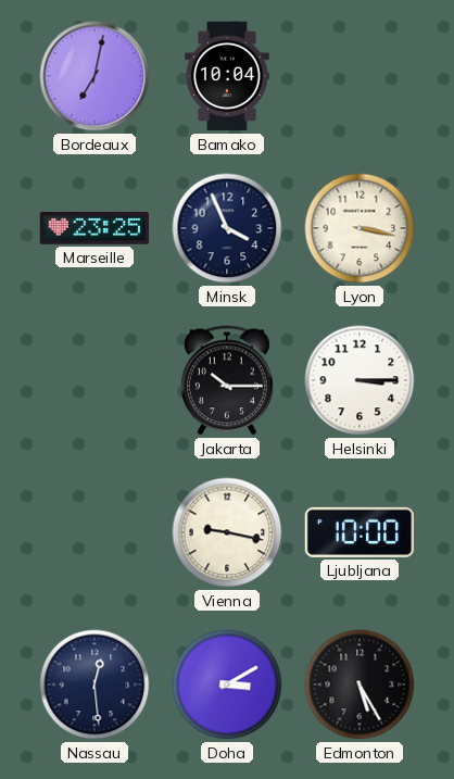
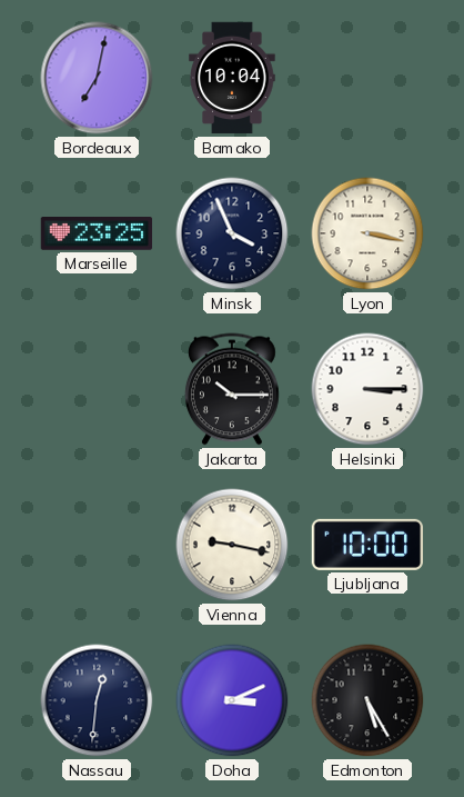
Nassau: 12:29 -> 12:31 (97, 700)
Doha: 3:10 -> 3:11 (232, 700)
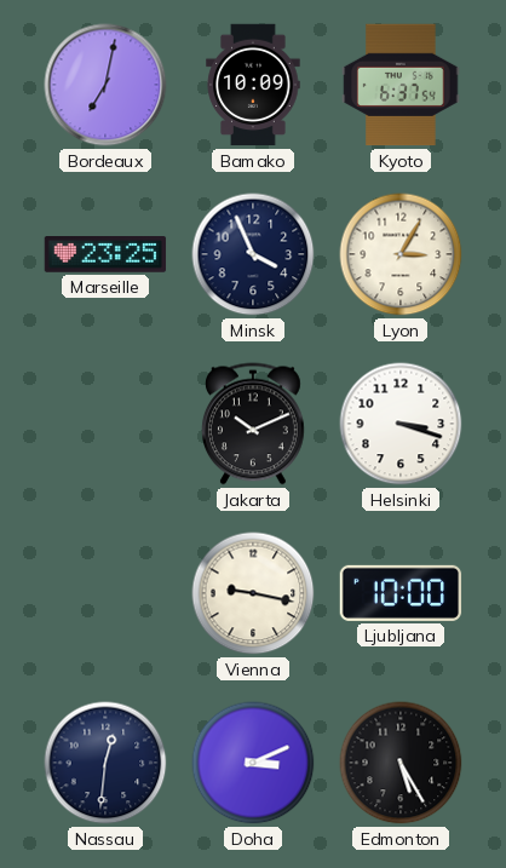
Bamako: 10:04 -> 10:09 (253, 85)
Kyoto: none -> 6:37 (401, 85)
Lyon: 3:17 -> 3:05 (401, 254)
Jakarta: 10:15 -> 10:11 (253, 424)
Helsinki: 3:15 -> 3:18 (401, 424)
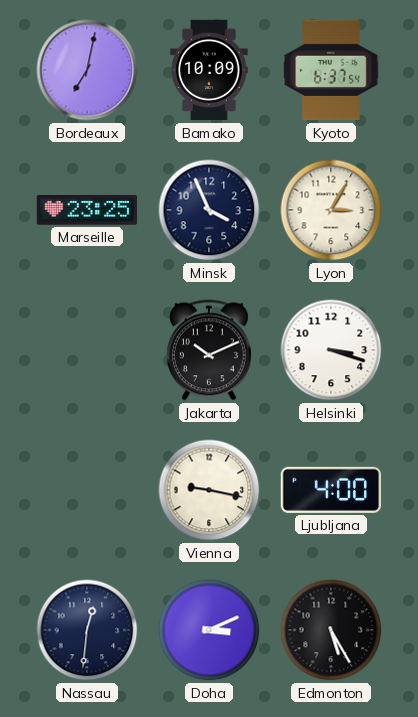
Ljubljana: 10:00 -> 4:00 (331, 490)
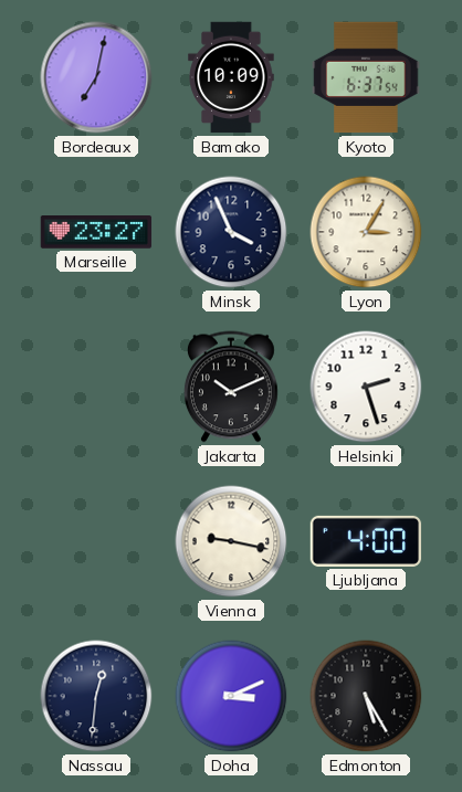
Marseille: 23:25 -> 23:27 (96, 232)
Helsinki: 3:18 -> 2:27 (366, 387)
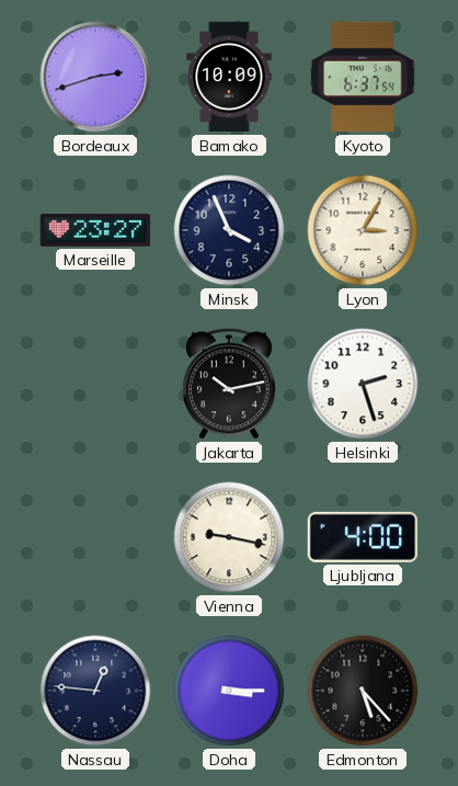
Bordeaux: 7:02 -> 2:42 (95, 77)
Jakarta: 10:11 -> 10:13 (229, 384)
Nassau: 12:31 -> 12:46 (95, 691)
Doha: 3:11 -> 3:15 (229, 691)
Edmonton: 5:25 -> 5:23 (363, 691)
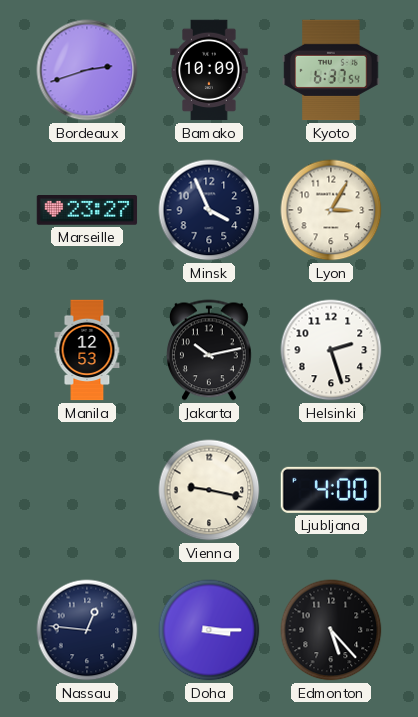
Manila: none -> 12:53 (87, 350)
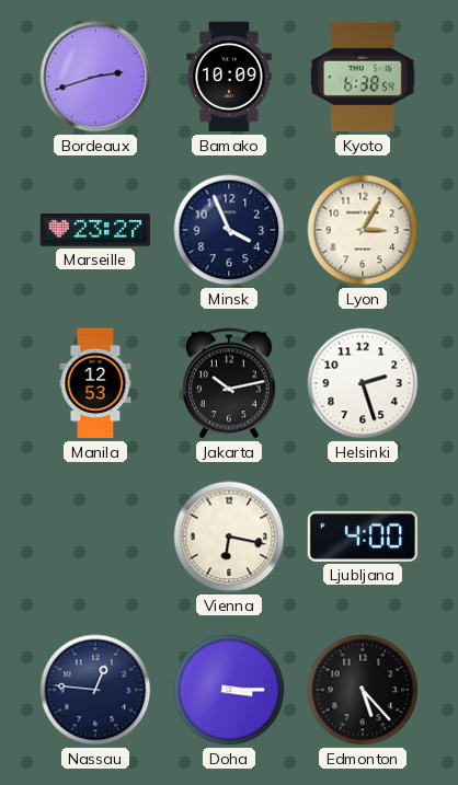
Kyoto: 6:37 -> 6:38 (363, 77)
Vienna: 9:17 -> 6:17 (229, 536)
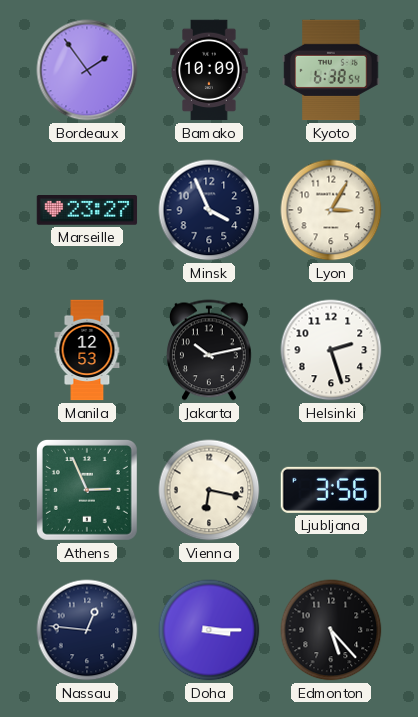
Bordeaux: 2:42 -> 1:54 (87, 70)
Athens: none -> 2:56 (87, 490)
Ljubljana: 4:00 -> 3:56 (331, 490)
